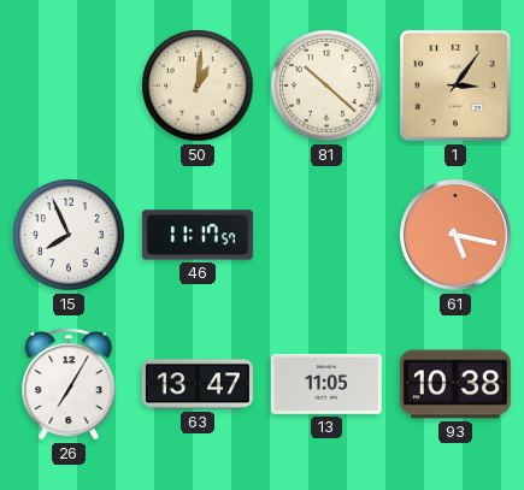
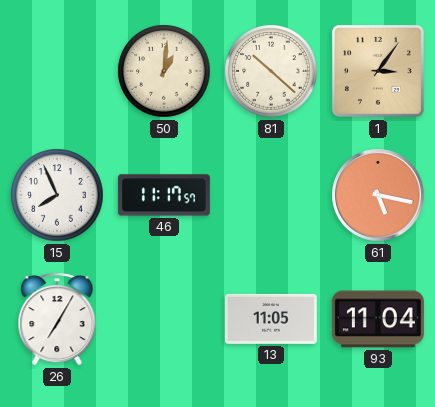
63: 13:47 -> none (198, 384)
93: 10:38 -> 11:04 (378, 319)
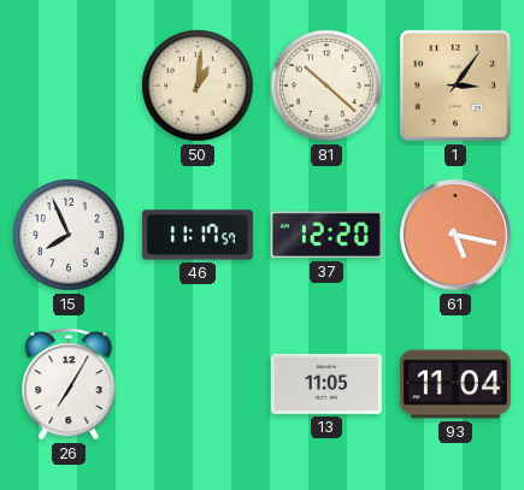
37: none -> 12:20 (326, 235)
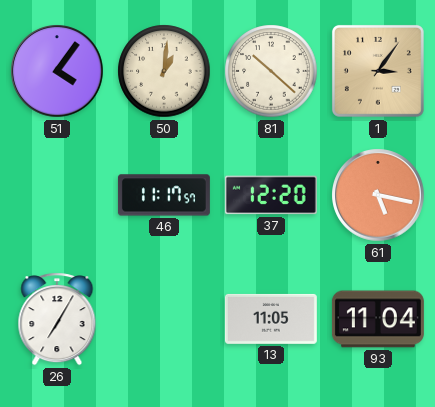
51: none -> 4:06 (57, 71)
15: 7:56 -> none (69, 235)
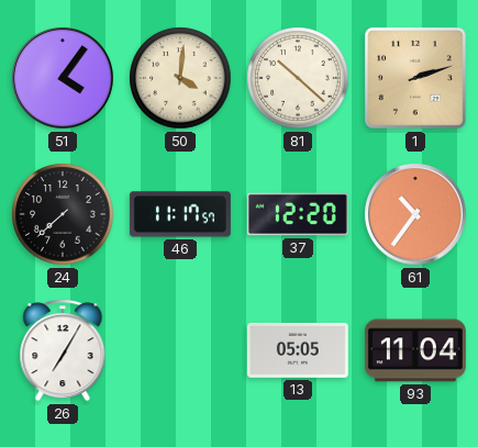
50: 1:01 -> 4:01 (180, 78)
1: 3:06 -> 2:12 (415, 78)
24: none -> 7:38 (63, 214)
61: 5:17 -> 10:36 (415, 214)
13: 11:05 -> 05:05 (298, 350)
